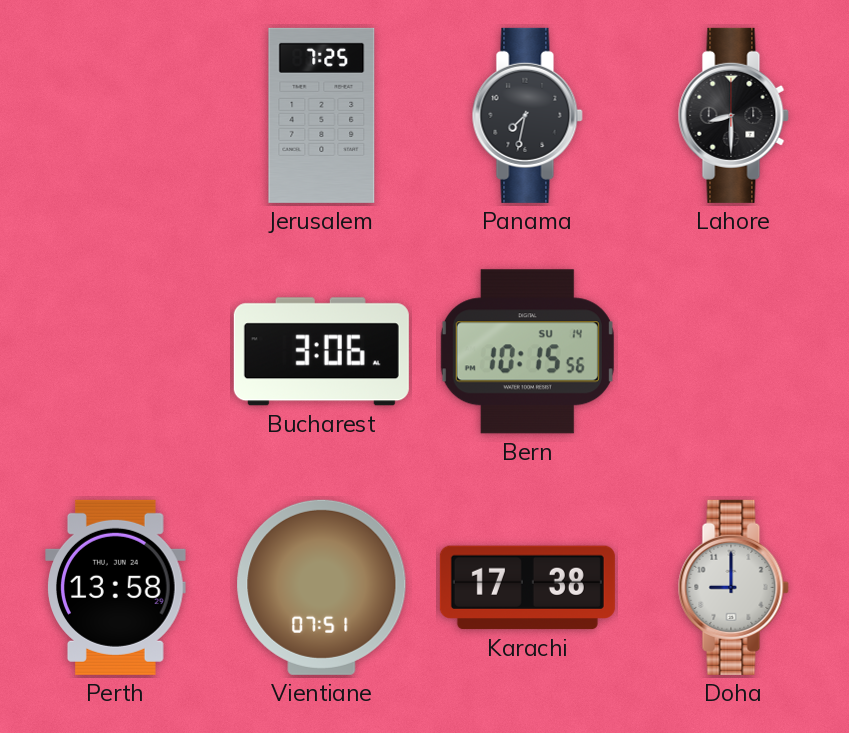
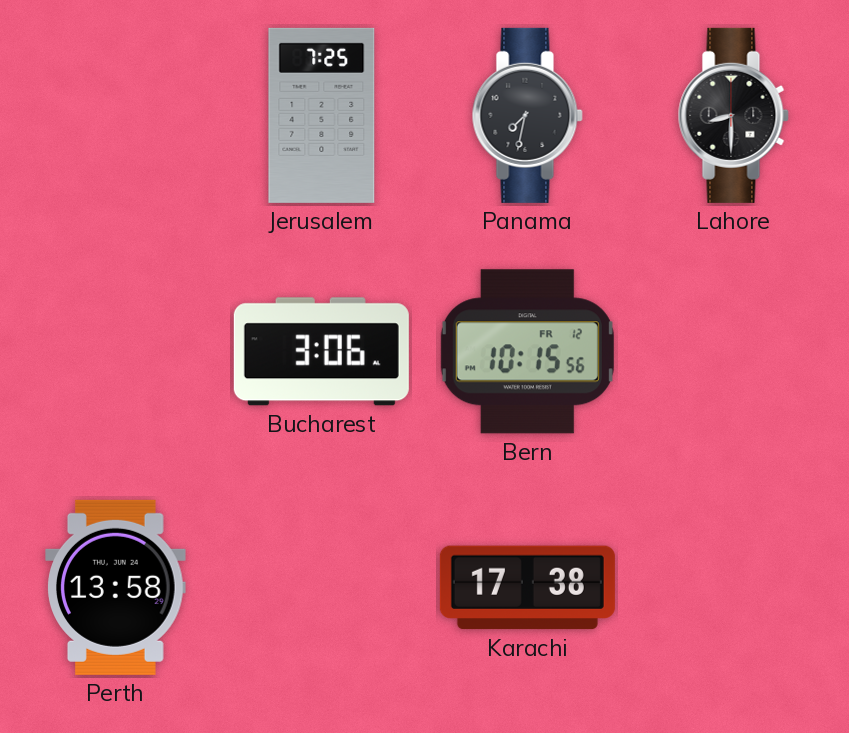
Bern date: SU 14 -> FR 12 (527, 352)
Vientiane: 07:51 -> none (322, 587)
Doha: 9:00 -> none (733, 587)
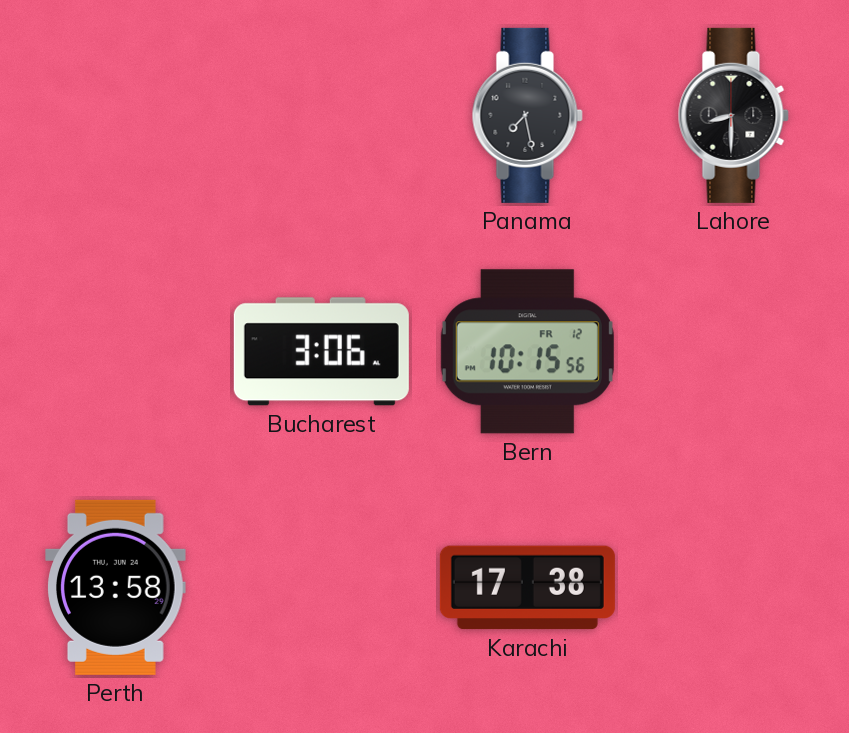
Jerusalem: 7:25 -> none (322, 115)
Panama: 7:32 -> 7:28 (527, 115)
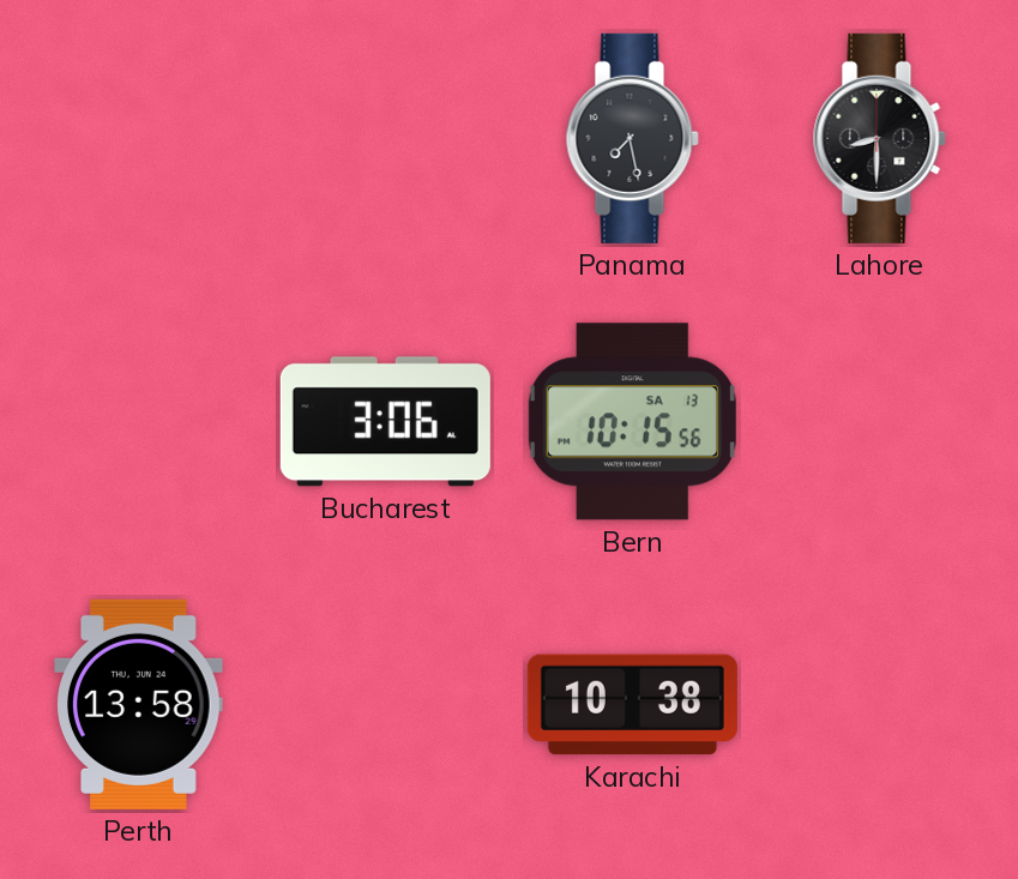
Bern date: FR 12 -> SA 13 (632, 422)
Karachi: 17:38 -> 10:38 (632, 705)
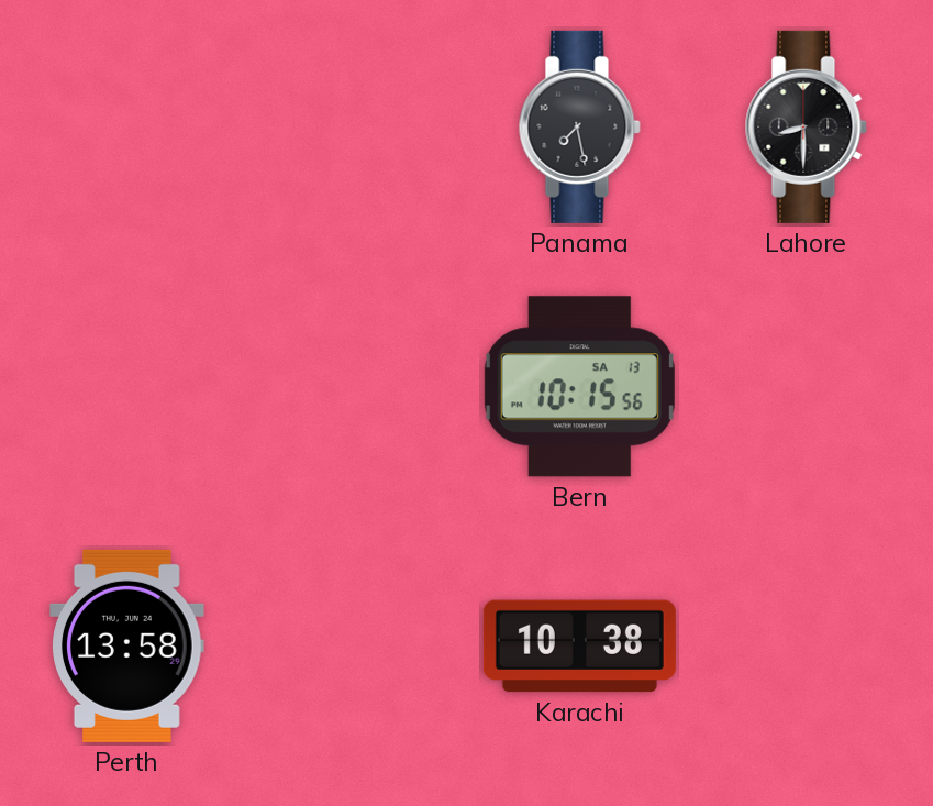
Bucharest: 3:06 -> none (385, 422)
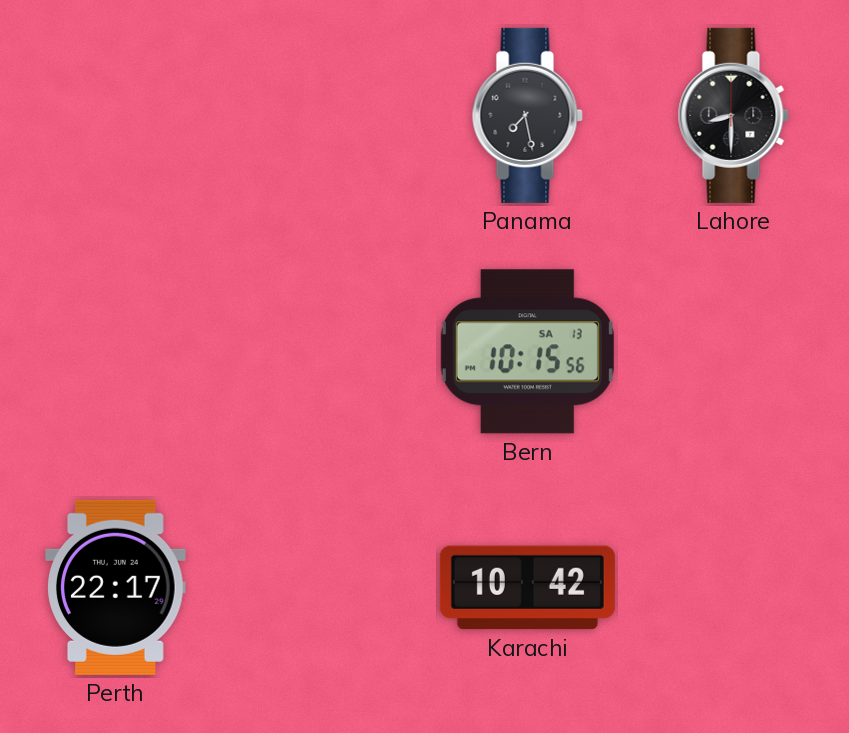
Perth: 13:58 -> 22:17 (116, 587)
Karachi: 10:38 -> 10:42 (527, 588)
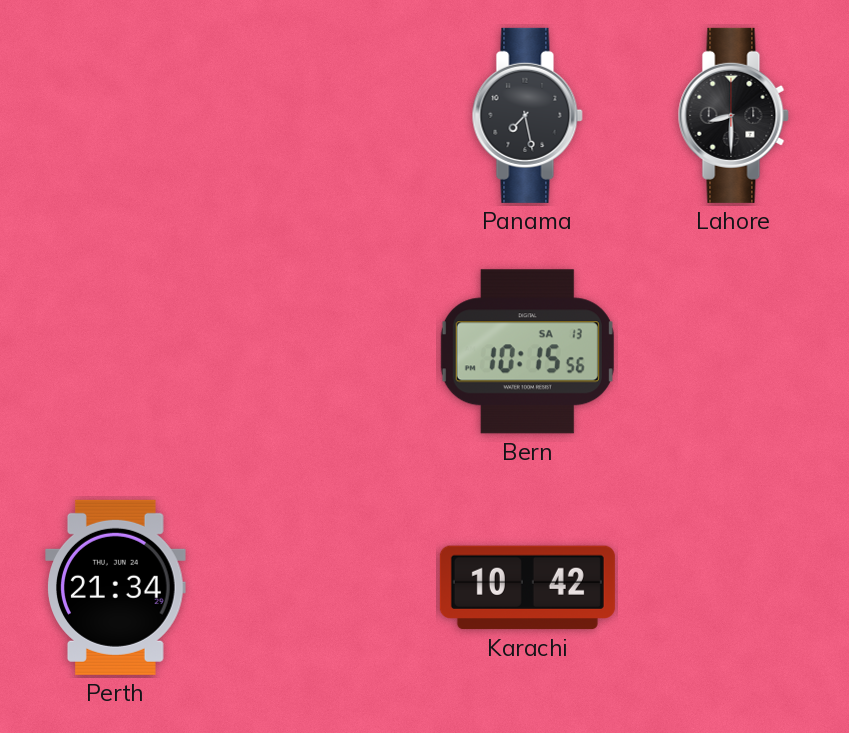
Perth: 22:17 -> 21:34 (116, 587)
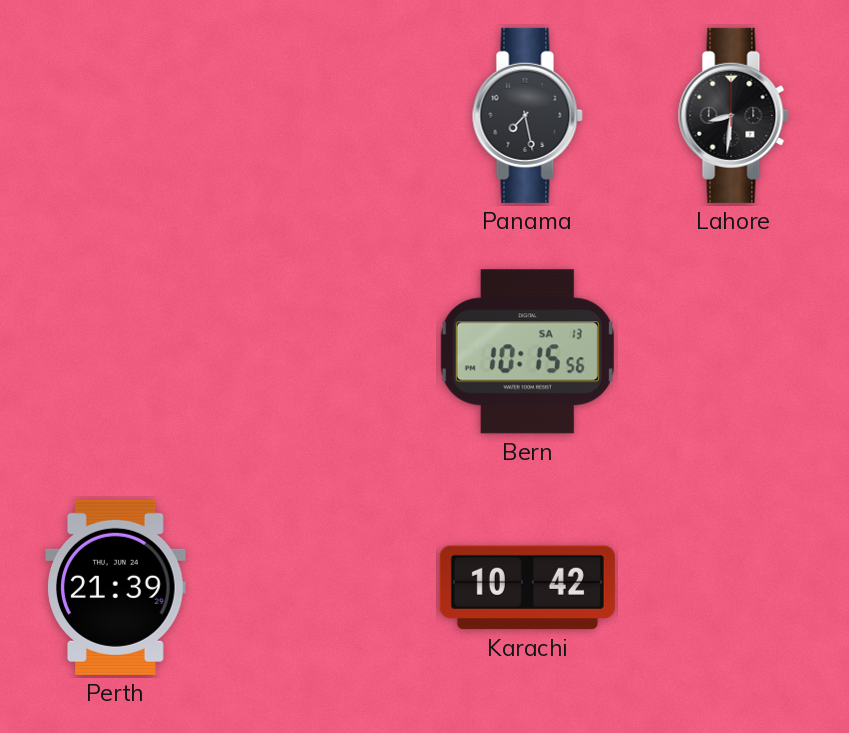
Lahore: 8:30 -> 8:31 (733, 115)
Perth: 21:34 -> 21:39 (116, 587)
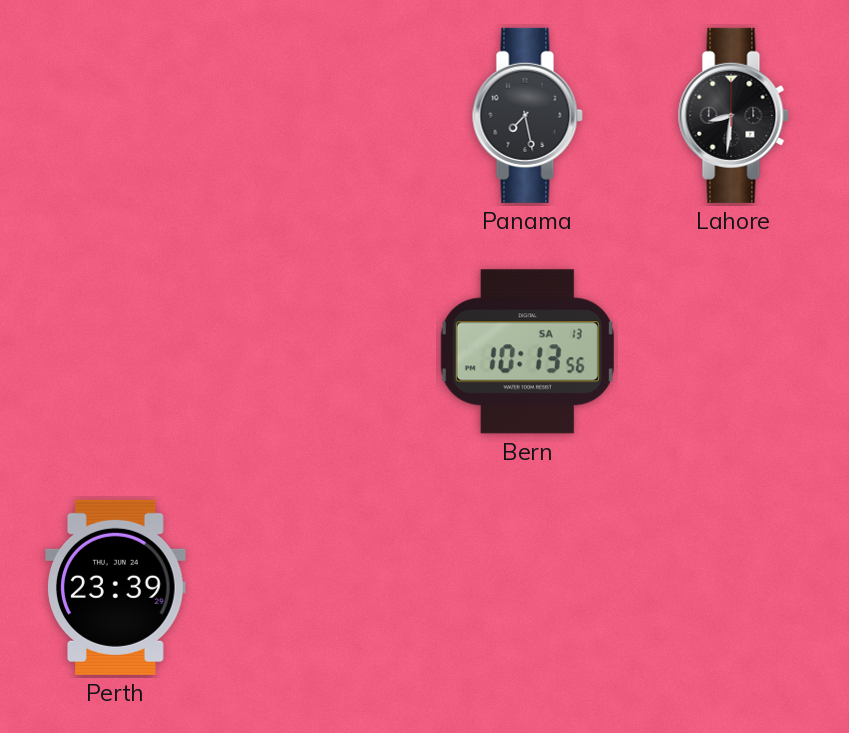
Bern: 10:15 -> 10:13 (527, 352)
Perth: 21:39 -> 23:39 (116, 587)
Karachi: 10:42 -> none (527, 588)
